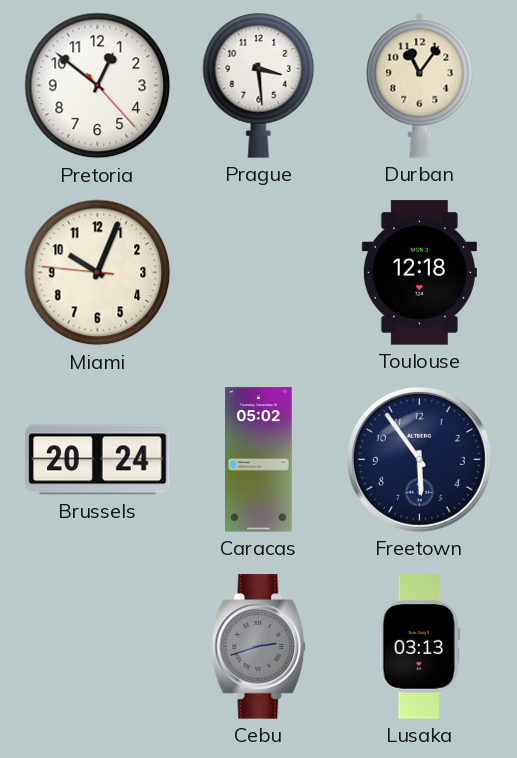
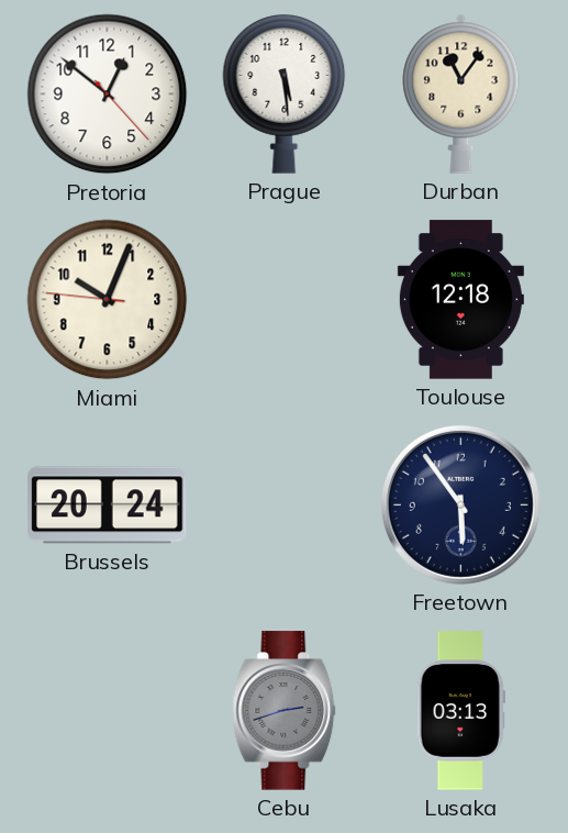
Prague: 3:29 -> 5:29 (285, 95)
Caracas: 05:02 -> none (259, 460)
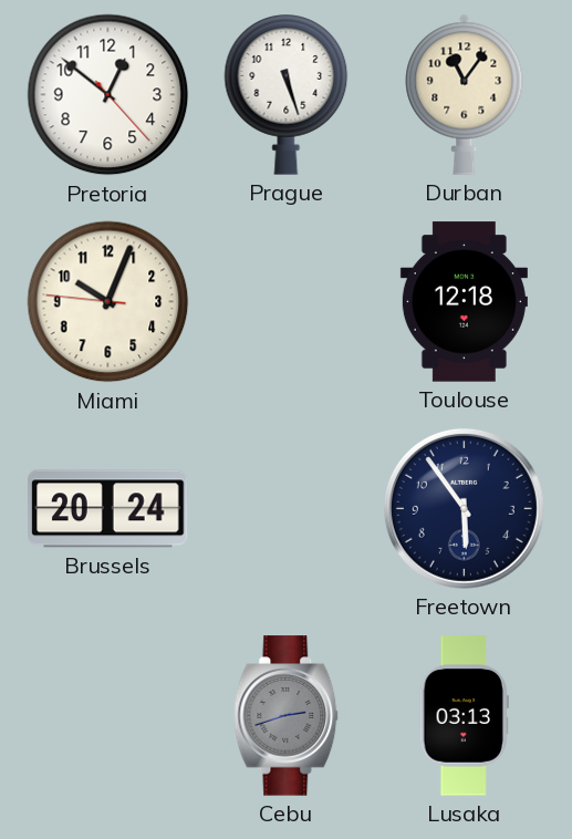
Prague: 5:29 -> 5:27 (287, 95)
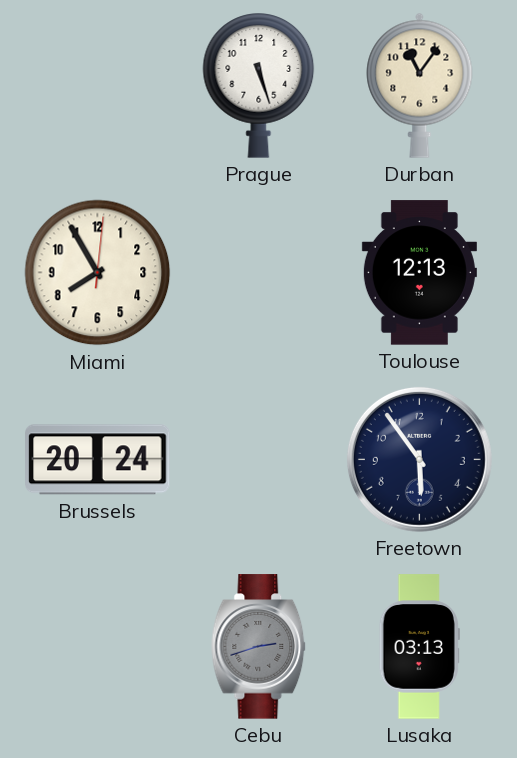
Pretoria: 12:51 -> none (108, 95)
Miami: 10:03 -> 7:55 (98, 273)
Toulouse: 12:18 -> 12:13 (419, 273)
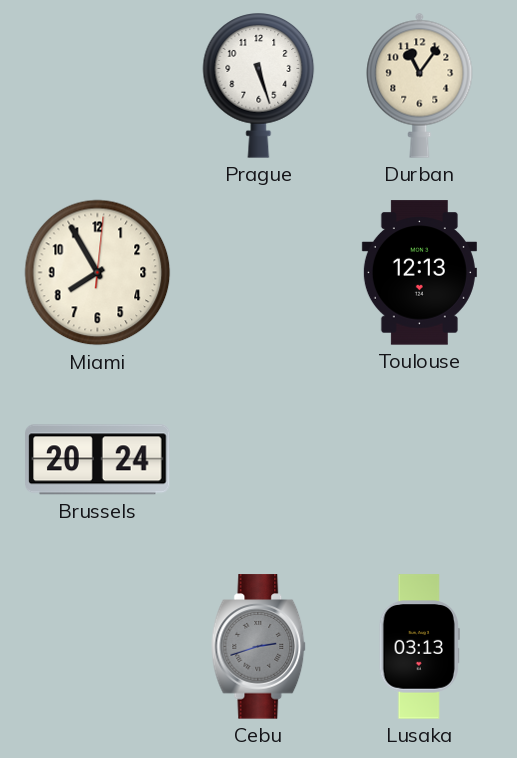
Freetown: 5:54 -> none (419, 459)
